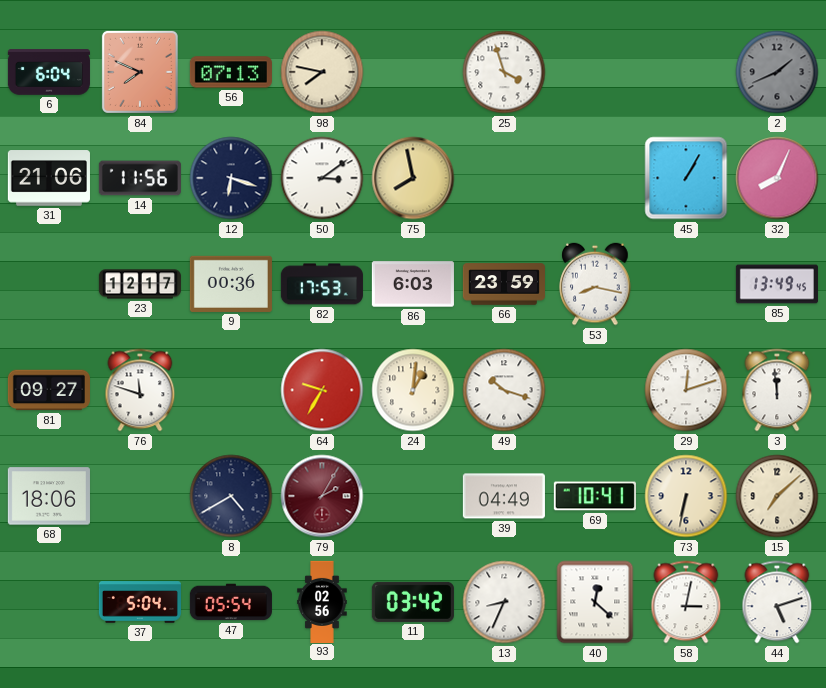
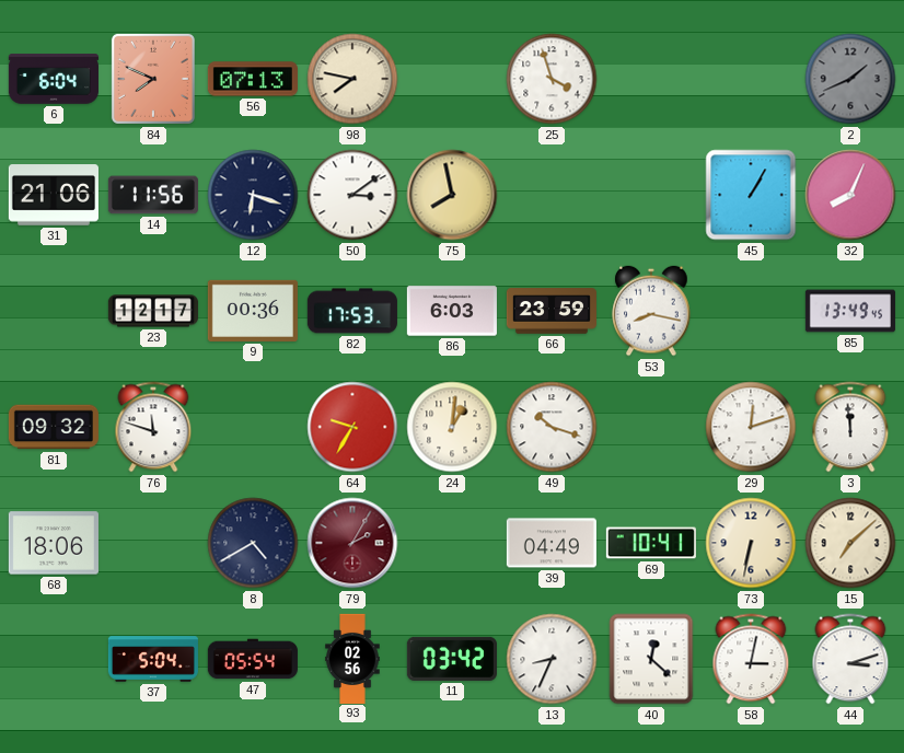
81: 09:27 -> 09:32 (54, 427)
44: 5:12 -> 3:12 (850, 659)
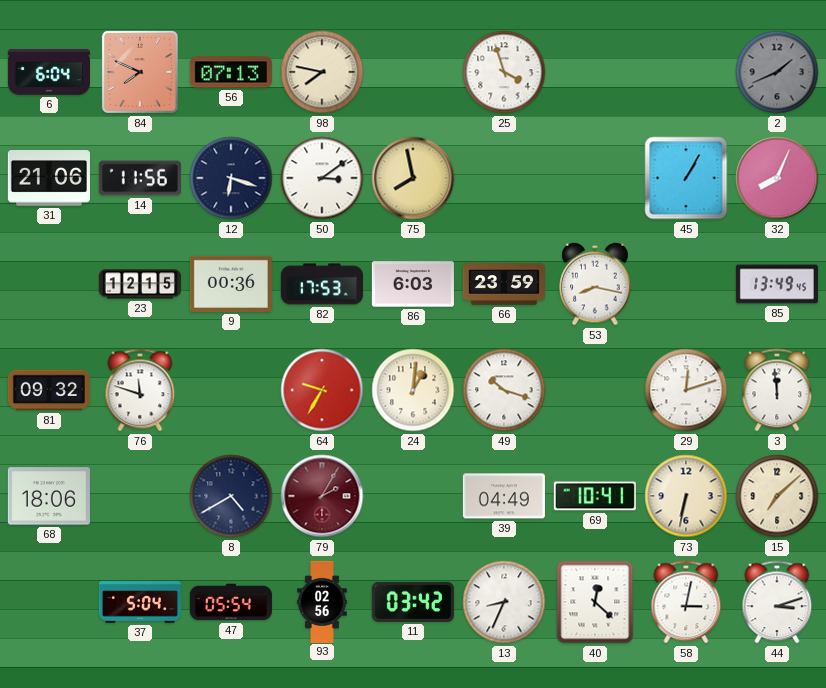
23: 12:17 -> 12:15 (140, 284)
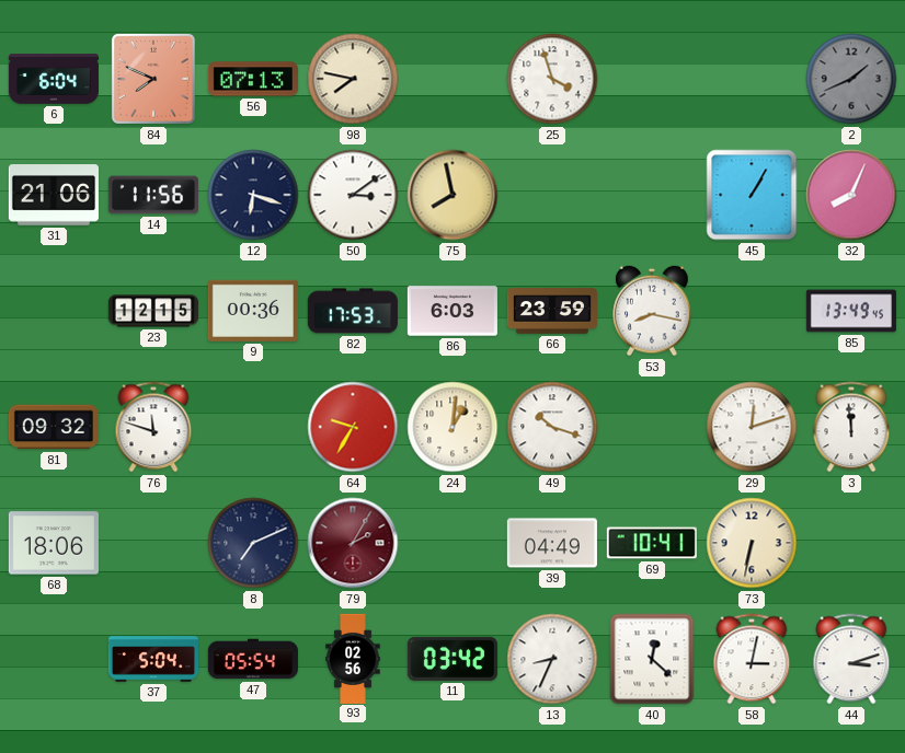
8: 4:40 -> 7:11 (253, 543)
15: 7:08 -> none (777, 496)
